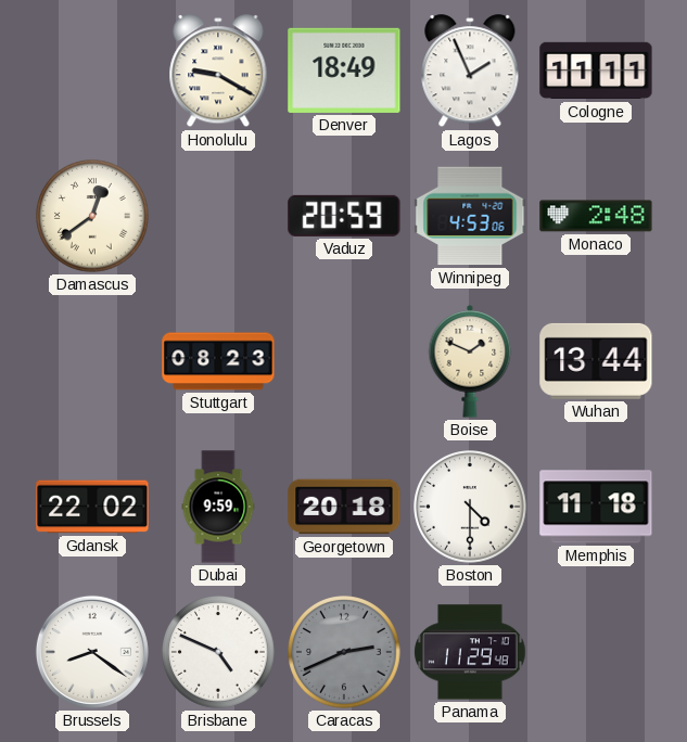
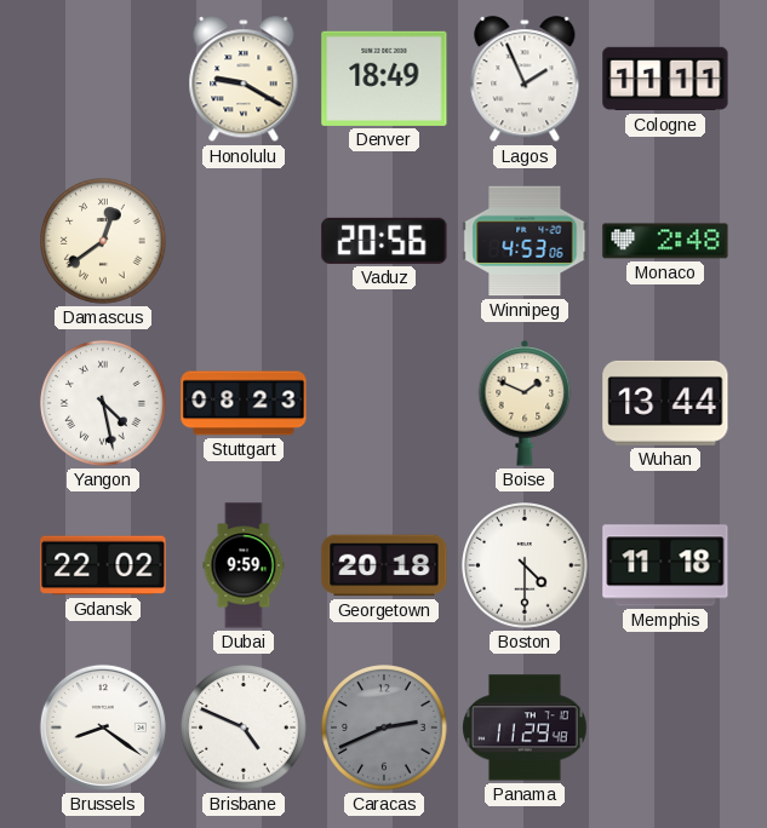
Vaduz: 20:59 -> 20:56 (384, 241)
Yangon: none -> 4:28 (103, 403)
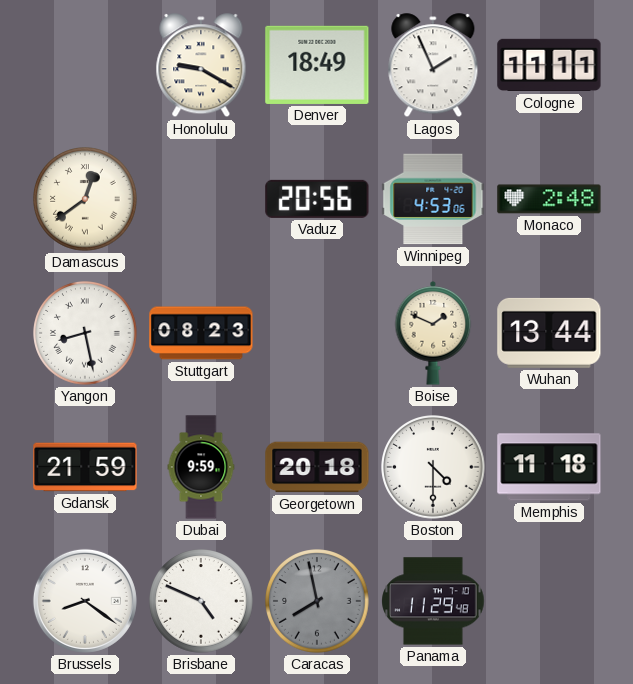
Yangon: 4:28 -> 8:28 (85, 333)
Gdansk: 22:02 -> 21:59 (85, 467)
Caracas: 2:41 -> 7:58 (317, 601)
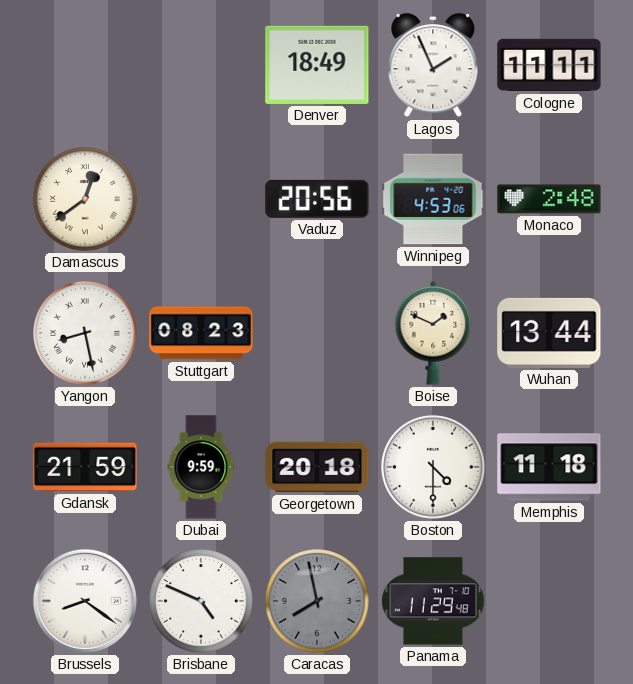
Honolulu: 9:20 -> none (201, 66)
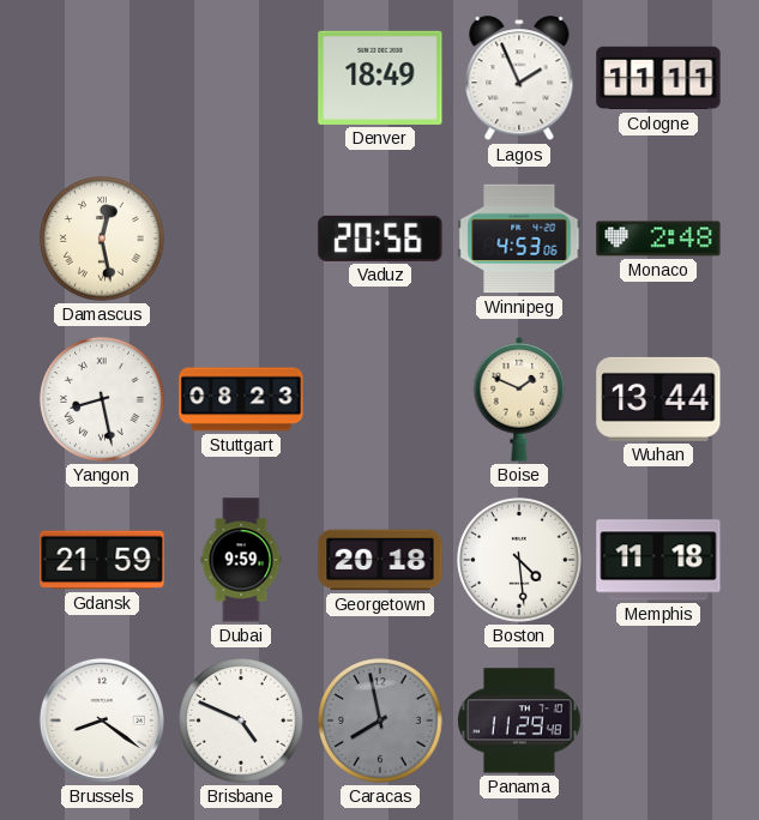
Damascus: 12:39 -> 12:28 (102, 239)
Boston: 4:30 -> 4:29 (519, 560)
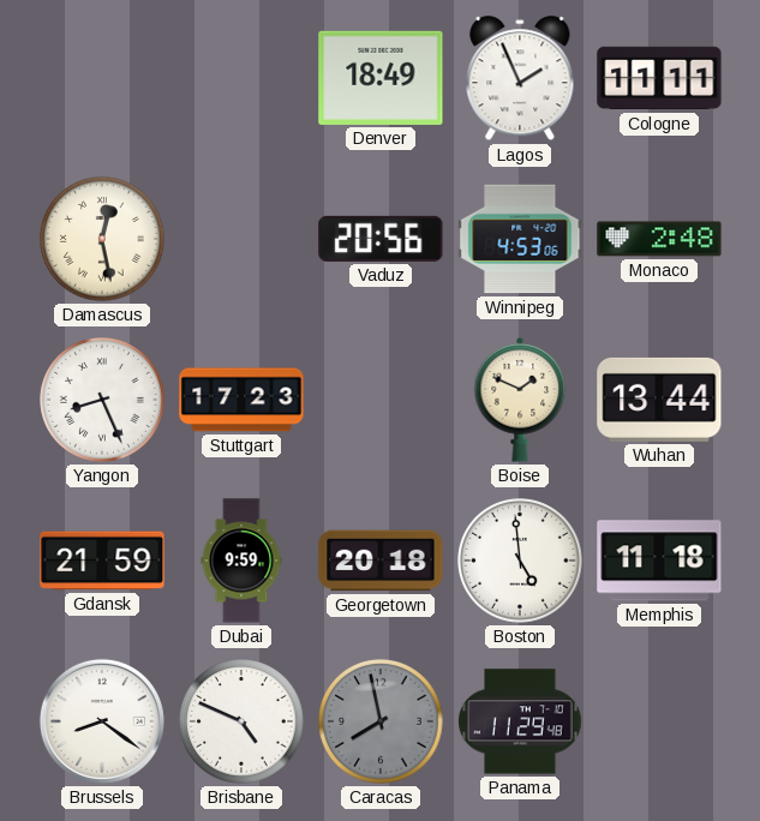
Yangon: 8:28 -> 8:26 (102, 400)
Stuttgart: 08:23 -> 17:23 (241, 400)
Boston: 4:29 -> 4:59 (520, 561)
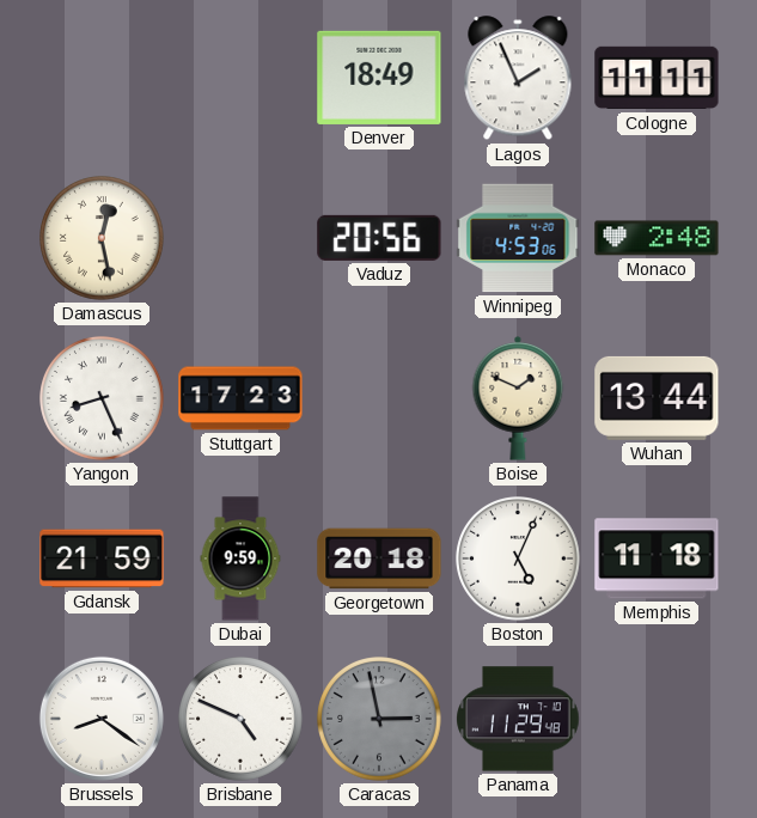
Boston: 4:59 -> 5:04 (518, 558)
Caracas: 7:58 -> 2:58 (379, 719)
